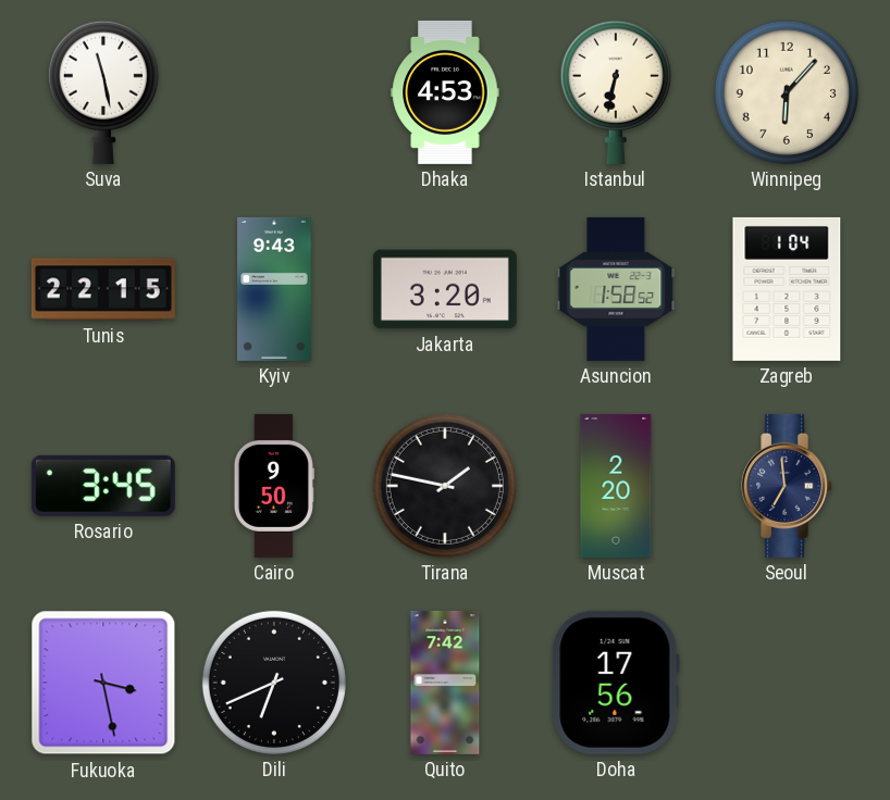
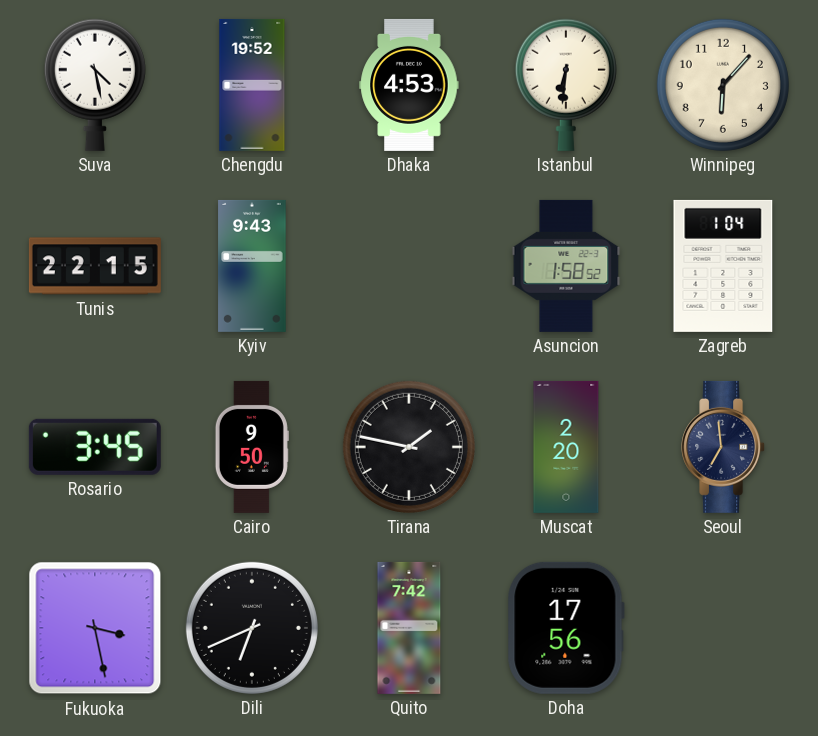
Suva: 11:28 -> 4:28 (95, 85)
Chengdu: none -> 19:52 (252, 85)
Istanbul: 6:32 -> 6:31 (566, 85)
Jakarta: 3:20 -> none (445, 289)
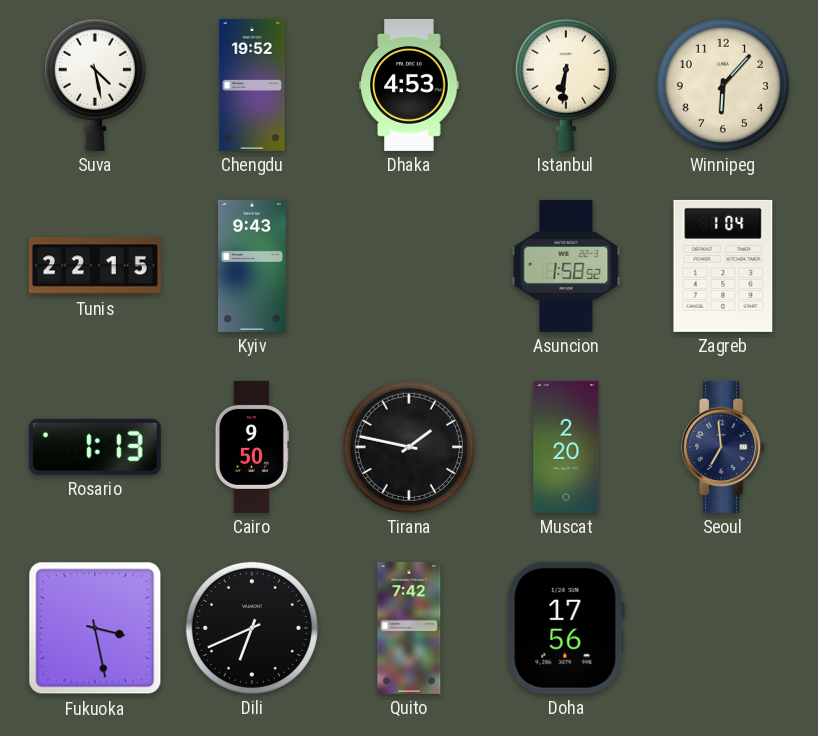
Rosario: 3:45 -> 1:13 (95, 447)
